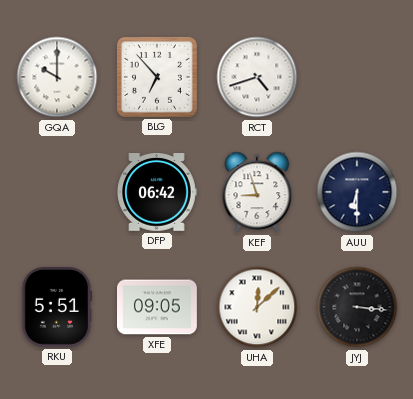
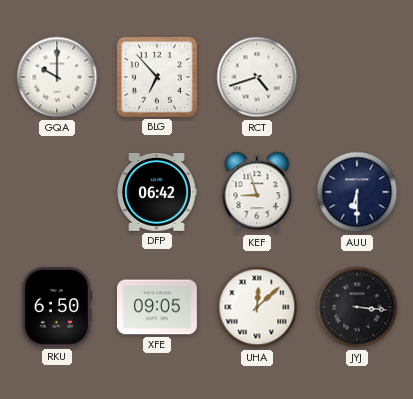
RKU: 5:51 -> 6:50 (57, 308)
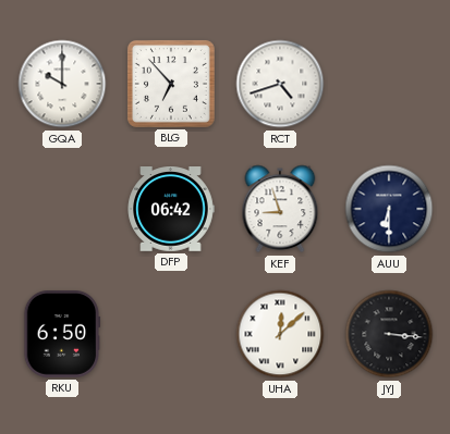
XFE: 09:05 -> none (158, 307)
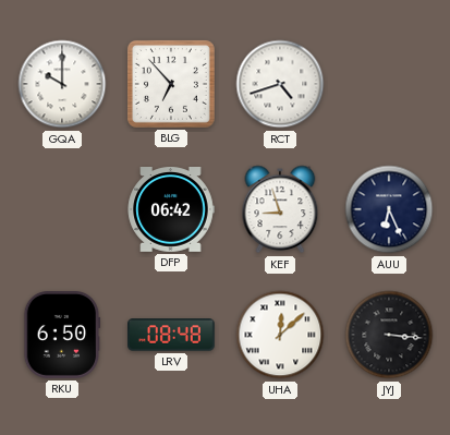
AUU: 6:30 -> 6:26 (389, 209)
LRV: none -> 08:48 (172, 335)
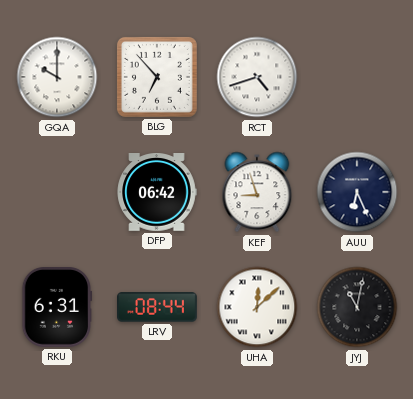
RKU: 6:50 -> 6:31 (57, 308)
LRV: 08:48 -> 08:44 (158, 307)
JYJ: 3:16 -> 11:02 (357, 307)
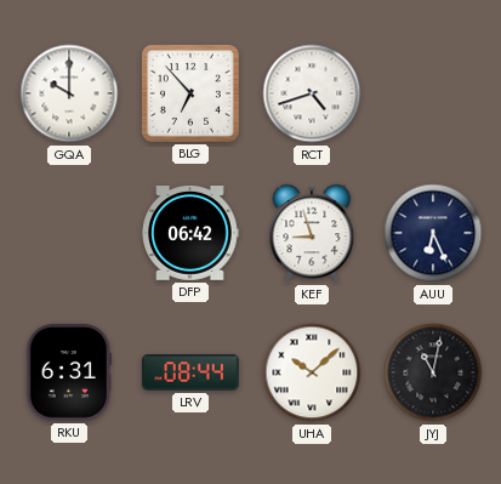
UHA: 12:08 -> 10:08 (312, 372)
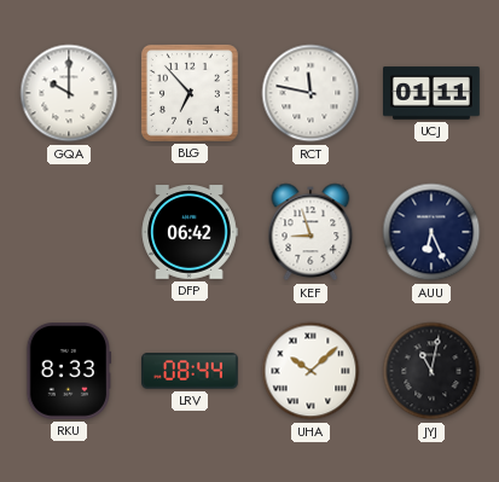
RCT: 4:42 -> 11:47 (311, 93)
UCJ: none -> 01:11 (433, 93)
RKU: 6:31 -> 8:33 (69, 372)
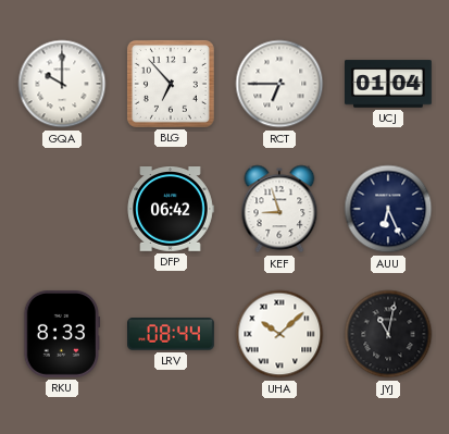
RCT: 11:47 -> 6:45 (279, 84)
UCJ: 01:11 -> 01:04 (389, 84)
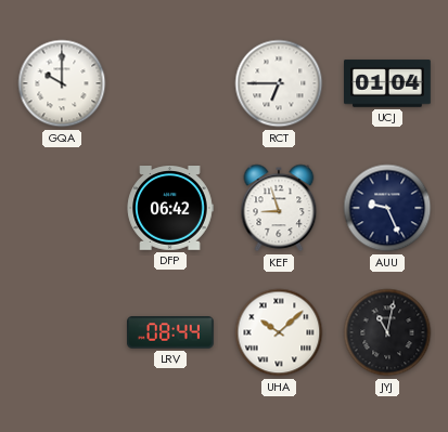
BLG: 6:53 -> none (171, 84)
AUU: 6:26 -> 9:26 (387, 208)
RKU: 8:33 -> none (62, 335)
